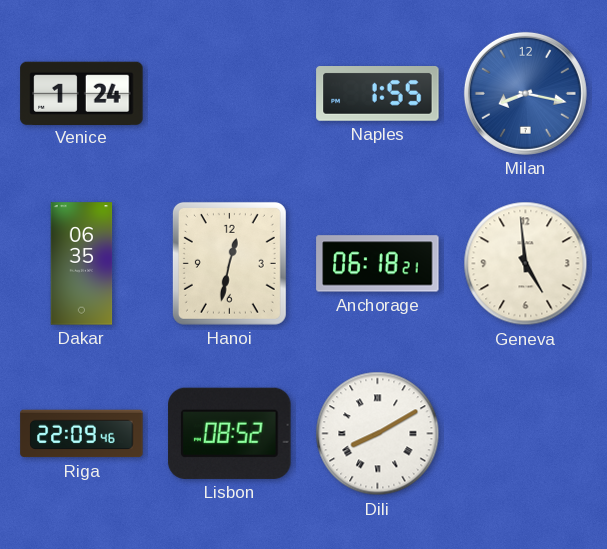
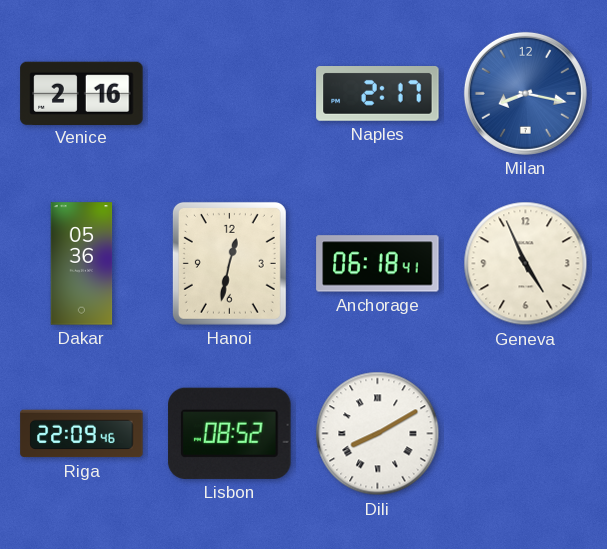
Venice: 1:24 -> 2:16 (82, 93)
Naples: 1:55 -> 2:17 (378, 94)
Dakar: 06:35 -> 05:36 (82, 264)
Anchorage: 06:18:21 -> 06:18:41 (378, 264)
Geneva: 4:59 -> 4:56 (526, 264)
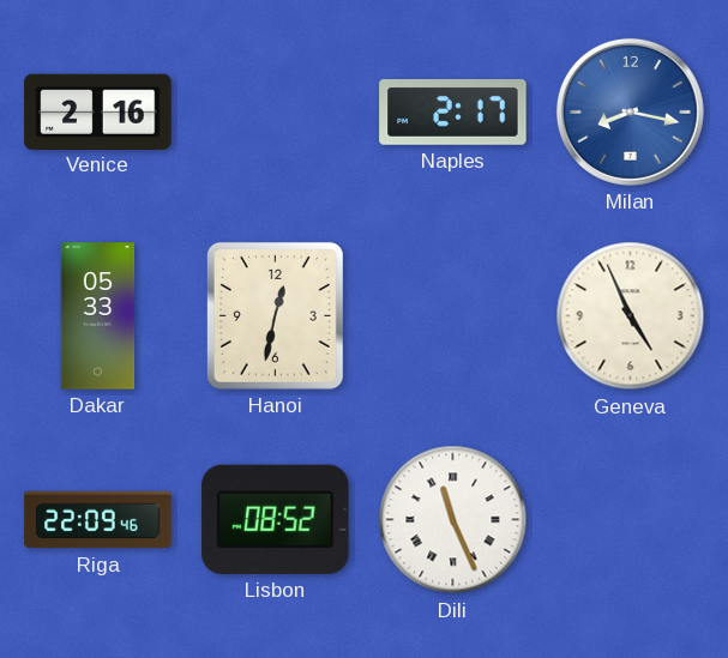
Dakar: 05:36 -> 05:33 (98, 316)
Anchorage: 06:18 -> none (378, 264)
Dili: 8:10 -> 11:26 (453, 520)
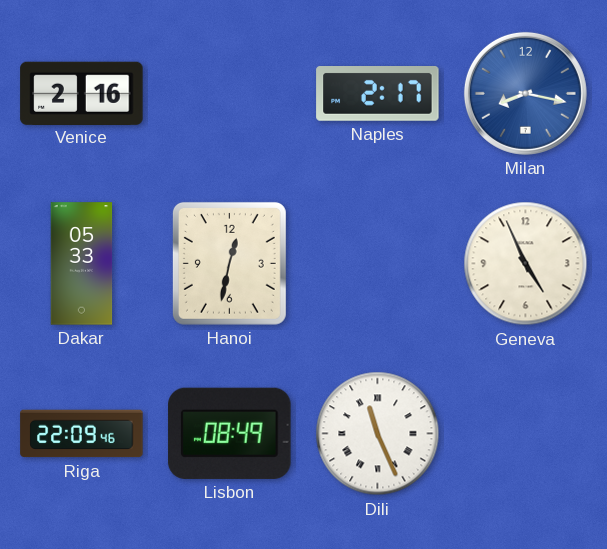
Lisbon: 08:52 -> 08:49 (230, 433)
